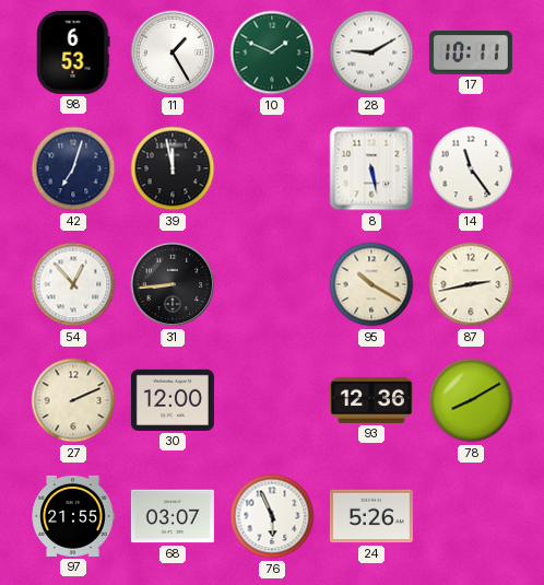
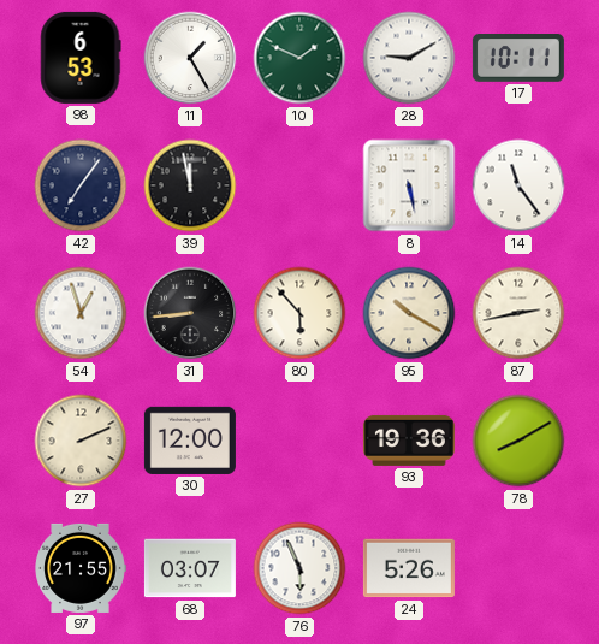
42: 7:03 -> 7:06 (81, 185)
54: 12:53 -> 12:57 (81, 313)
80: none -> 5:53 (299, 313)
93: 12:36 -> 19:36 (409, 441)
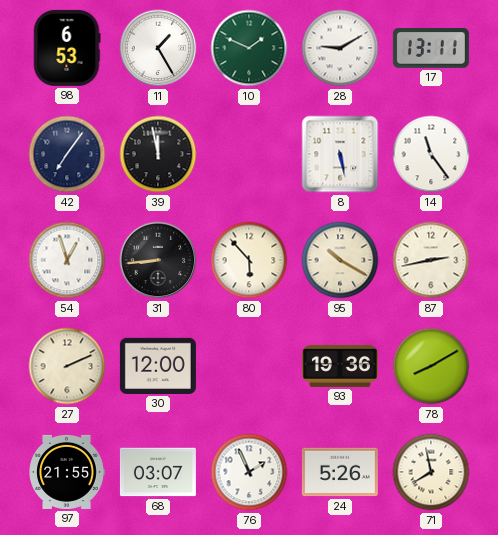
17: 10:11 -> 13:11 (431, 49)
76: 5:56 -> 1:56 (249, 472)
71: none -> 7:58 (431, 472)
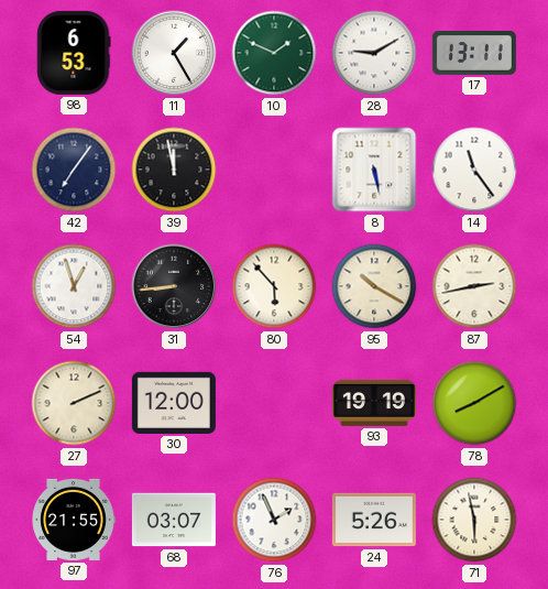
93: 19:36 -> 19:19 (374, 403)
71: 7:58 -> 5:58 (474, 520)
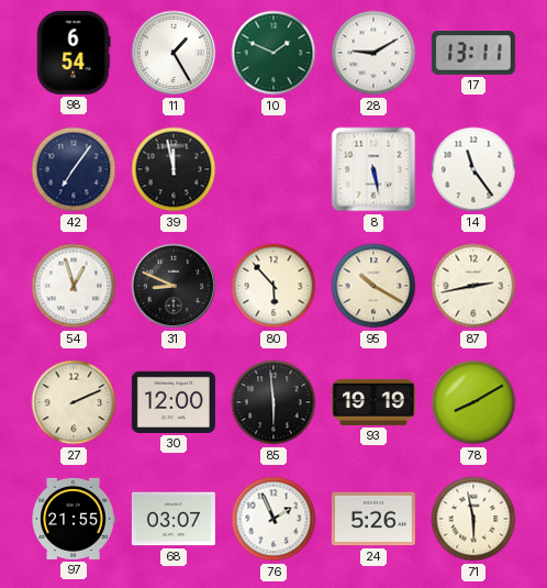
98: 6:53 -> 6:54 (74, 53)
31: 8:44 -> 8:49 (174, 286)
85: none -> 5:59 (273, 402)
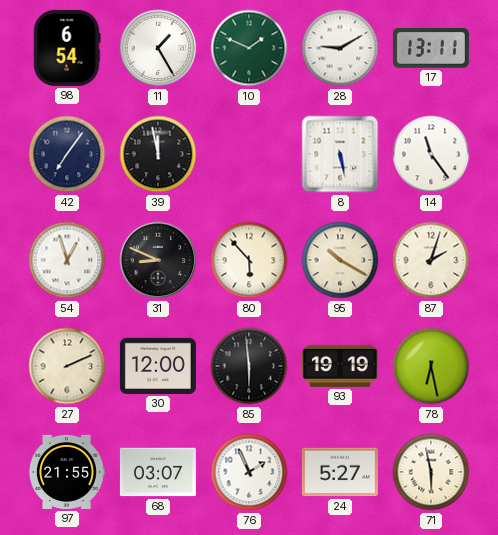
87: 2:43 -> 2:03 (431, 260)
78: 8:10 -> 6:28 (431, 366)
24: 5:26 -> 5:27 (340, 472)
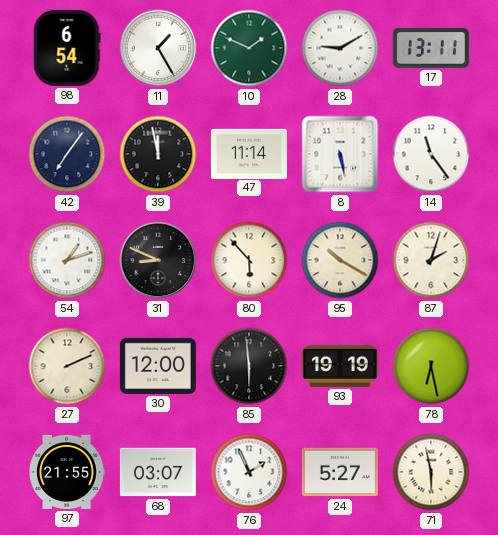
47: none -> 11:14 (249, 153)
54: 12:57 -> 1:12 (67, 260)
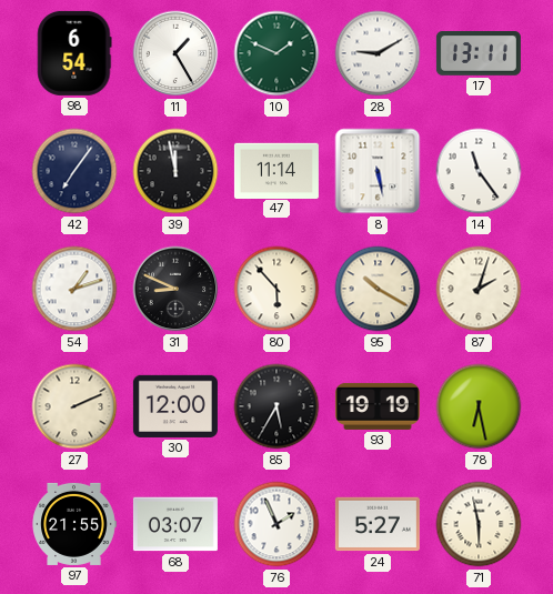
85: 5:59 -> 5:35 (276, 406)
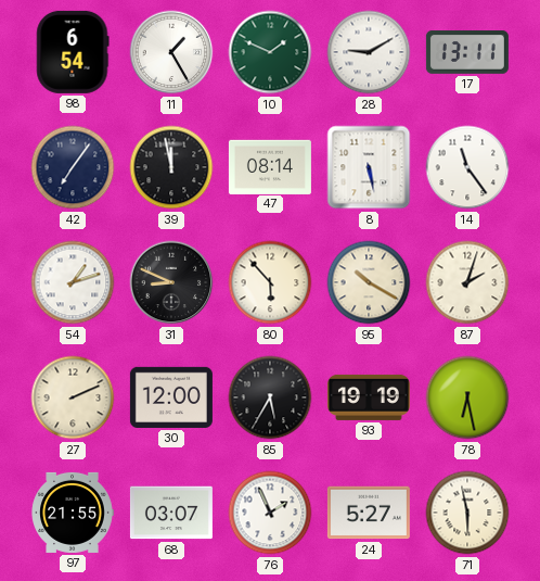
47: 11:14 -> 08:14 (270, 166)
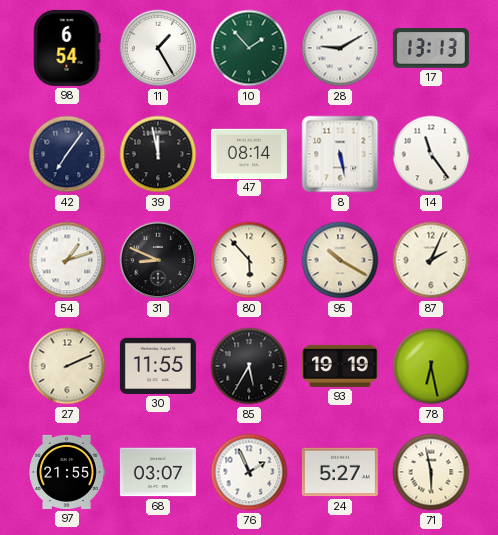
10: 1:49 -> 1:53 (249, 48)
17: 13:11 -> 13:13 (431, 49)
87: 2:03 -> 2:04 (431, 260)
30: 12:00 -> 11:55 (158, 366)
